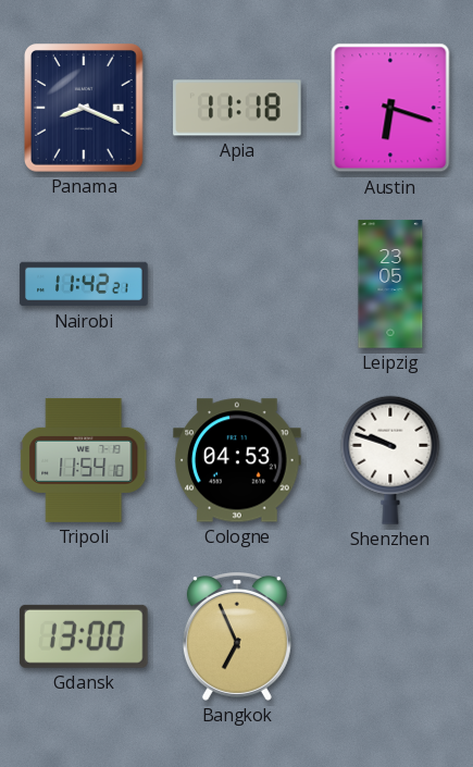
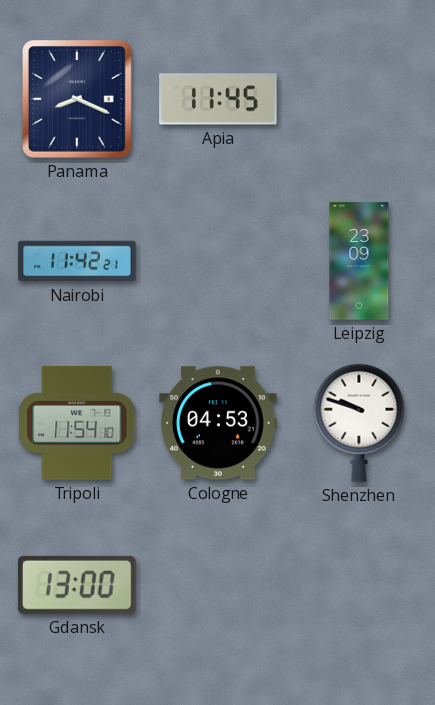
Apia: 11:18 -> 11:45 (218, 99)
Austin: 6:18 -> none (390, 108)
Leipzig: 23:05 -> 23:09 (359, 261)
Bangkok: 6:56 -> none (237, 638)
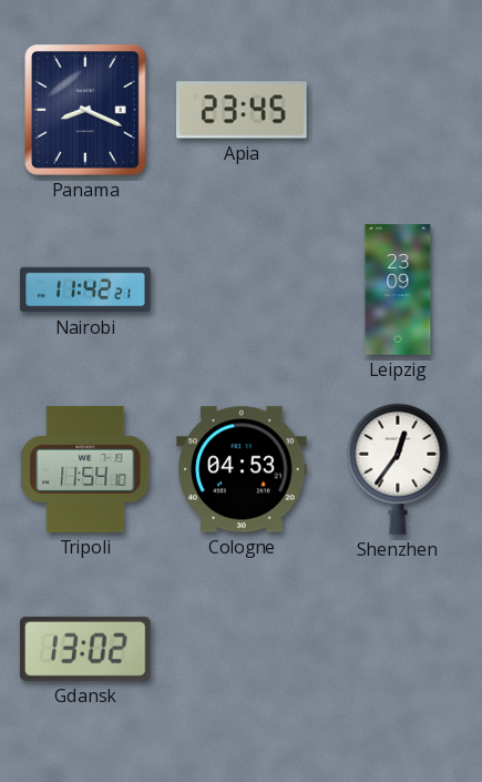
Apia: 11:45 -> 23:45 (242, 110)
Shenzhen: 9:48 -> 12:36 (398, 469)
Gdansk: 13:00 -> 13:02 (85, 649)
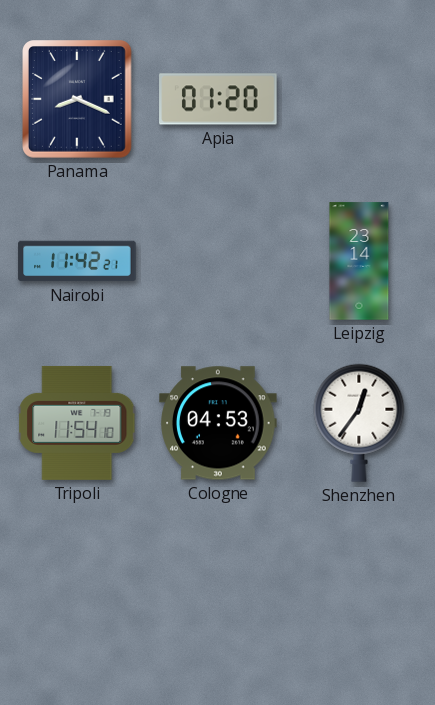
Apia: 23:45 -> 01:20 (218, 99)
Leipzig: 23:09 -> 23:14 (359, 261)
Gdansk: 13:02 -> none (85, 649)
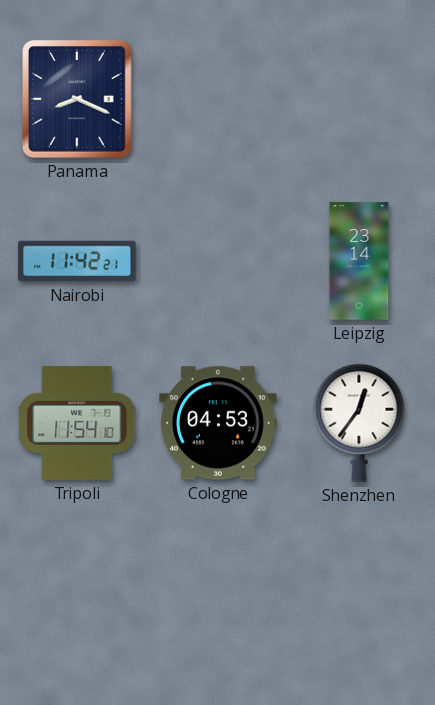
Apia: 01:20 -> none (218, 99)
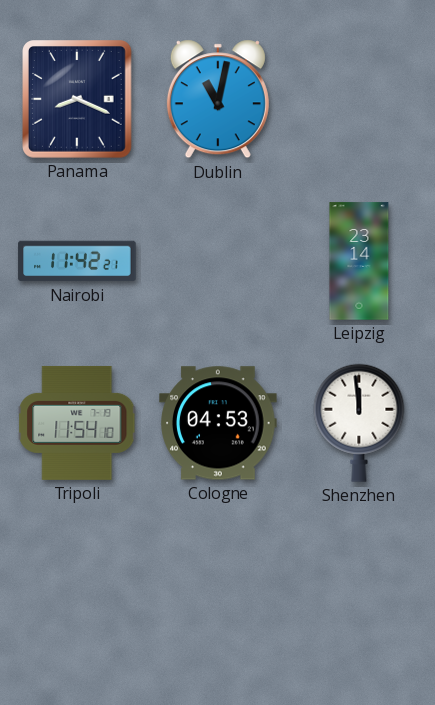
Dublin: none -> 11:02 (218, 99)
Shenzhen: 12:36 -> 11:59 (359, 423)
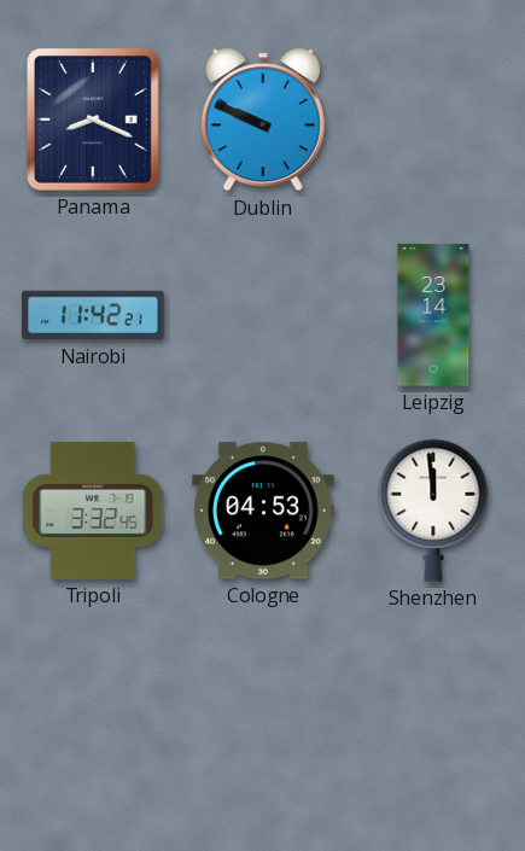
Dublin: 11:02 -> 9:49 (263, 120)
Tripoli: 11:54 -> 3:32 (93, 511)
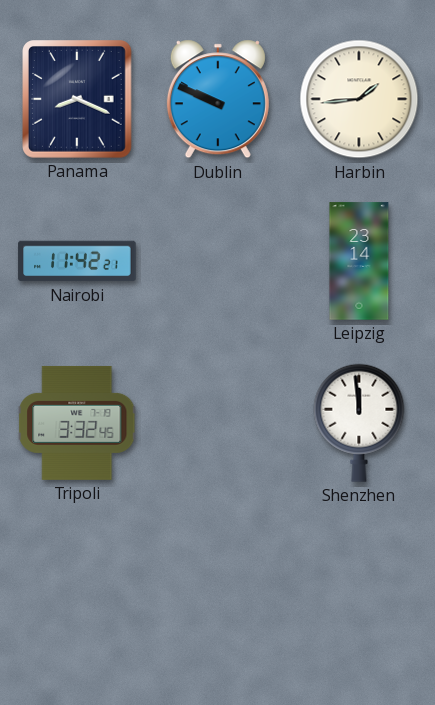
Harbin: none -> 1:44 (359, 99)
Cologne: 04:53 -> none (263, 511)
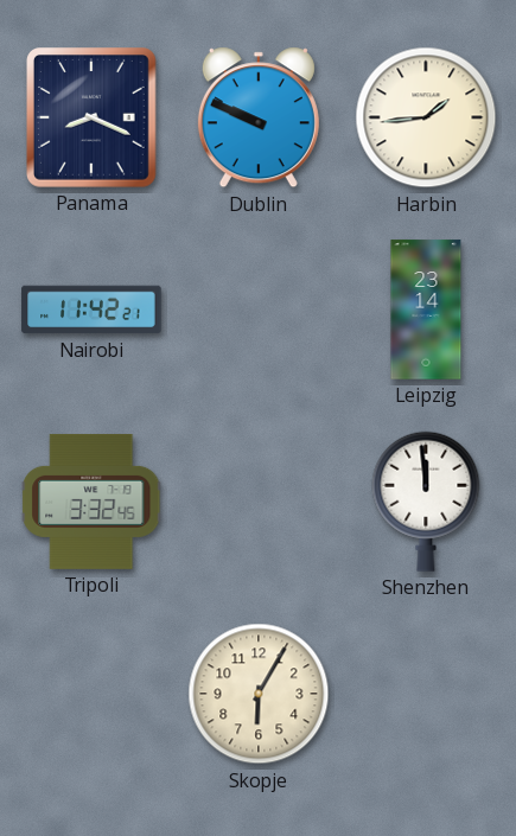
Skopje: none -> 6:05 (259, 694)
